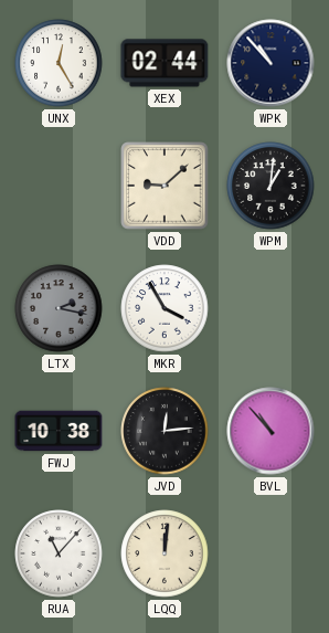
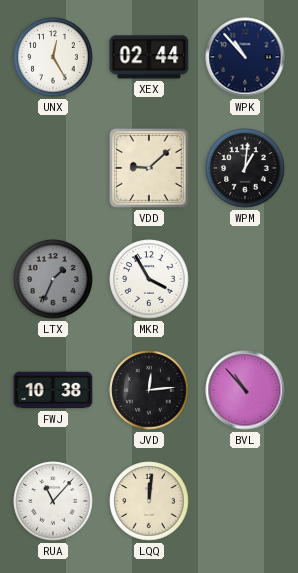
LTX: 2:17 -> 1:34 (53, 279)
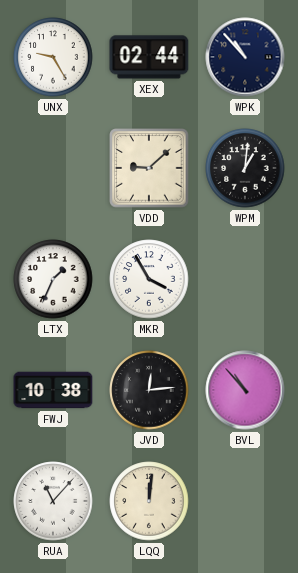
UNX: 12:25 -> 9:25 (53, 57)
LTX dial: grey -> white (53, 279)
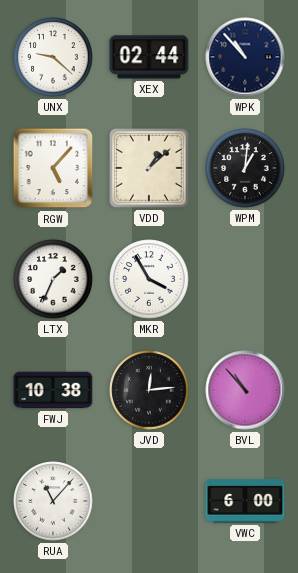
UNX: 9:25 -> 9:22 (53, 57)
RGW: none -> 5:07 (53, 168)
VDD: 9:08 -> 1:08 (149, 168)
LQQ: 12:01 -> none (149, 501)
VWC: none -> 6:00 (245, 501)
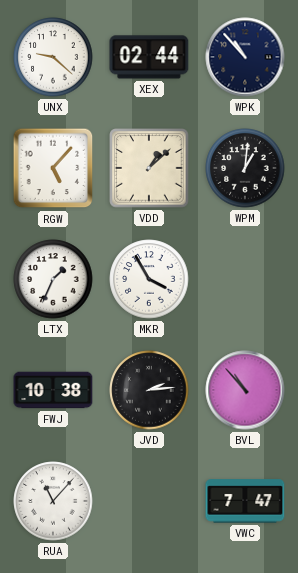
JVD: 12:14 -> 2:14 (149, 390)
VWC: 6:00 -> 7:47 (245, 501)
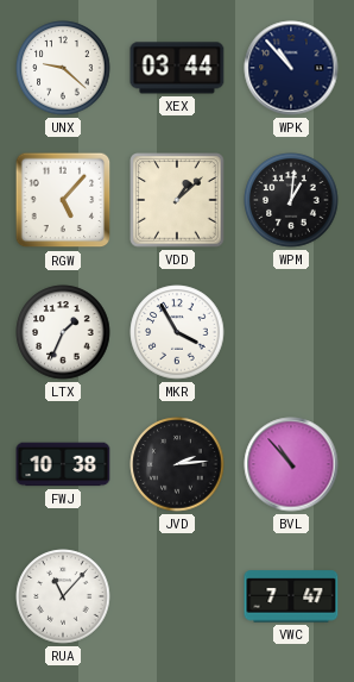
XEX: 02:44 -> 03:44 (177, 68)
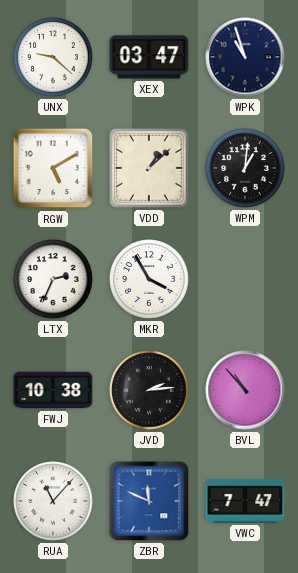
XEX: 03:44 -> 03:47 (149, 57)
WPK: 10:53 -> 10:57 (245, 57)
RGW: 5:07 -> 5:10 (53, 168)
LTX: 1:34 -> 2:34 (53, 279)
ZBR: none -> 11:49 (149, 501)
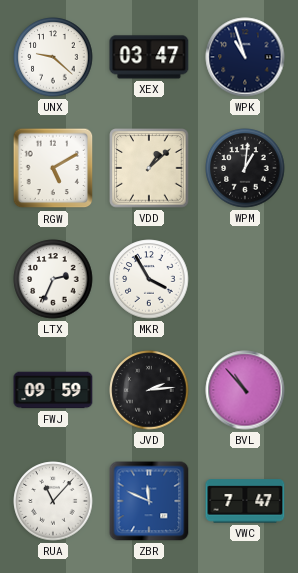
FWJ: 10:38 -> 09:59 (53, 390)
